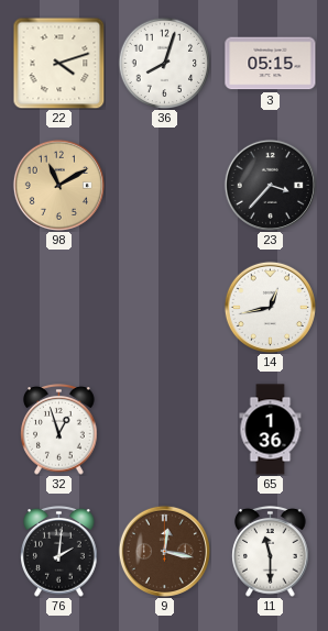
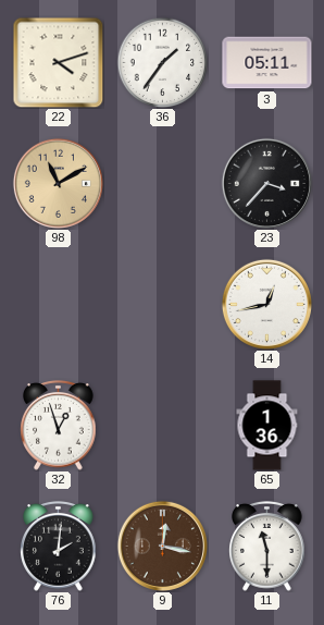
36: 8:03 -> 1:36 (162, 62)
3: 05:15 -> 05:11 (267, 63)
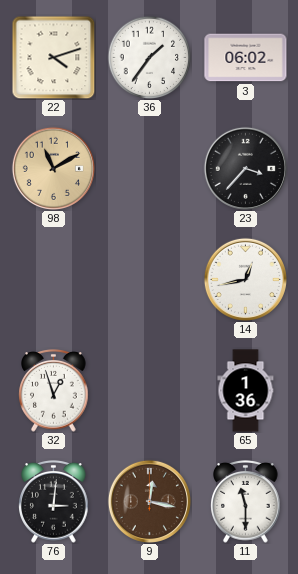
3: 05:11 -> 06:02 (246, 58)
76: 2:01 -> 3:01 (54, 502)
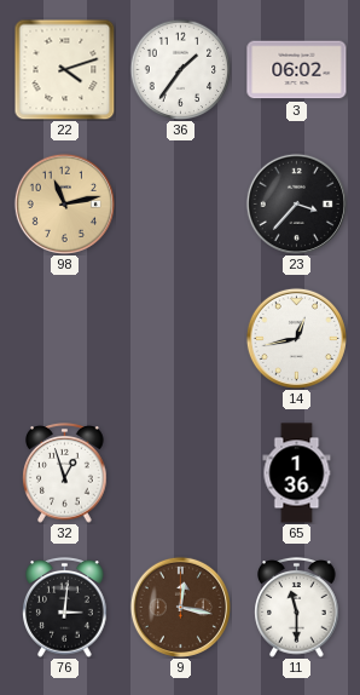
98: 11:10 -> 11:13 (64, 203)
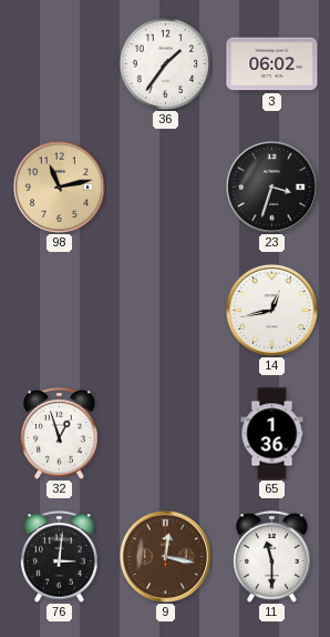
22: 4:12 -> none (64, 69)
23: 3:37 -> 3:33 (271, 186)
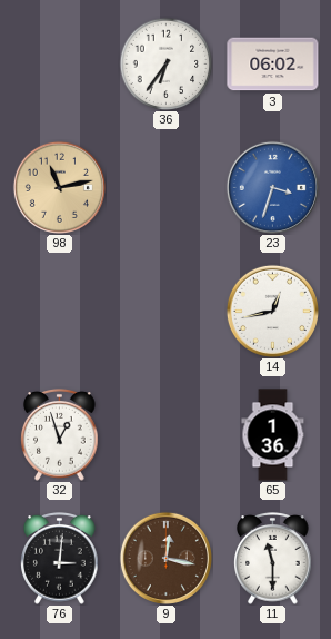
36: 1:36 -> 6:36 (165, 63)
23 dial: black -> blue (272, 187)
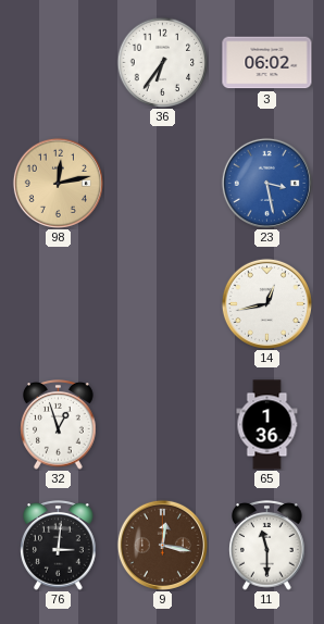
98: 11:13 -> 12:13 (58, 183)
23: 3:33 -> 3:28 (266, 183)
